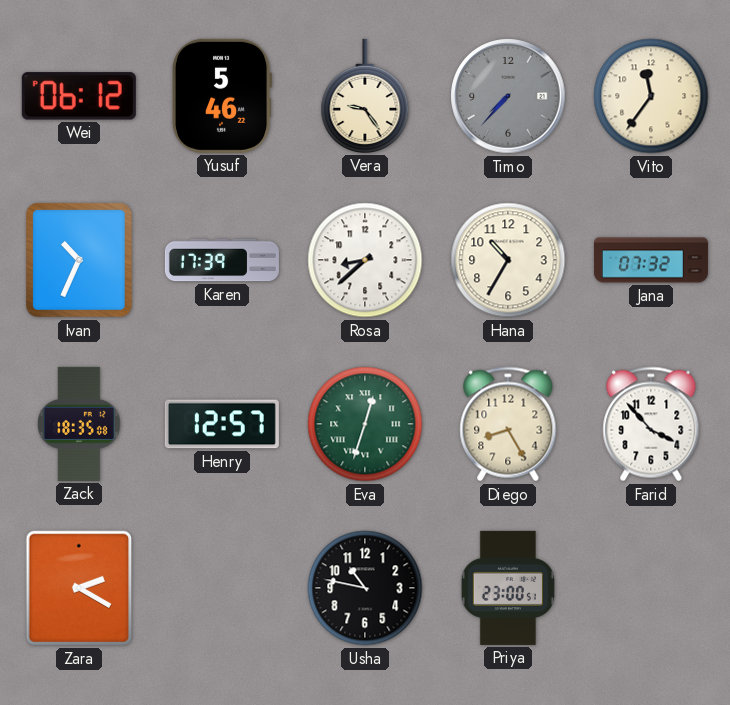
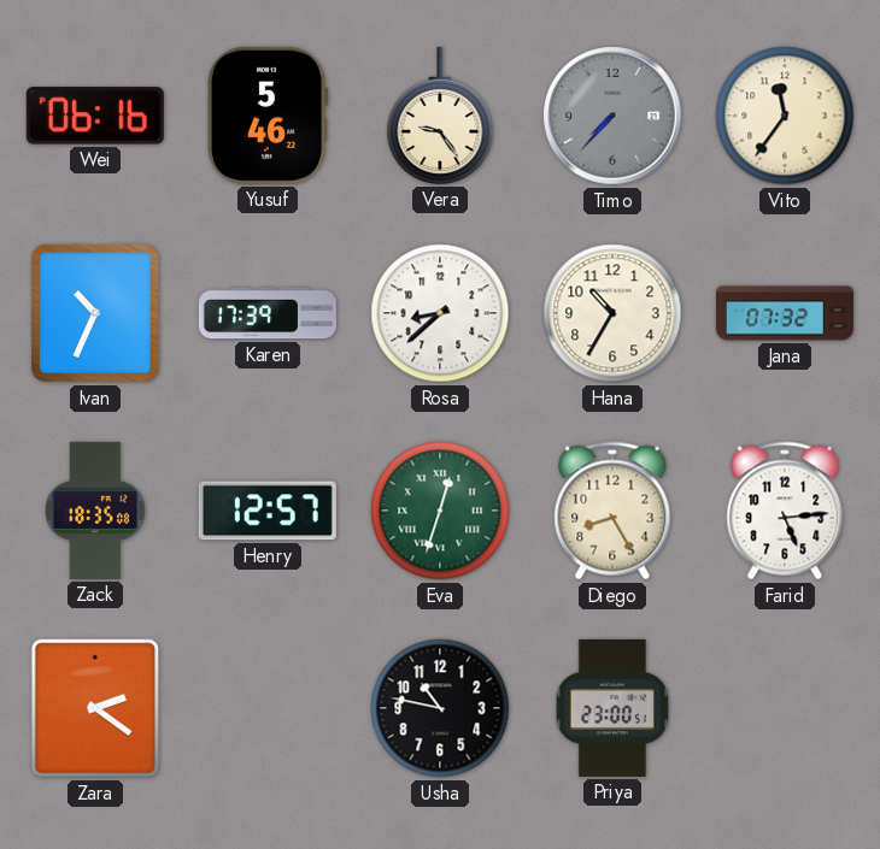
Wei: 06:12 -> 06:16 (95, 116)
Farid: 3:53 -> 5:14 (785, 511)
Zara: 2:20 -> 2:21 (95, 708)
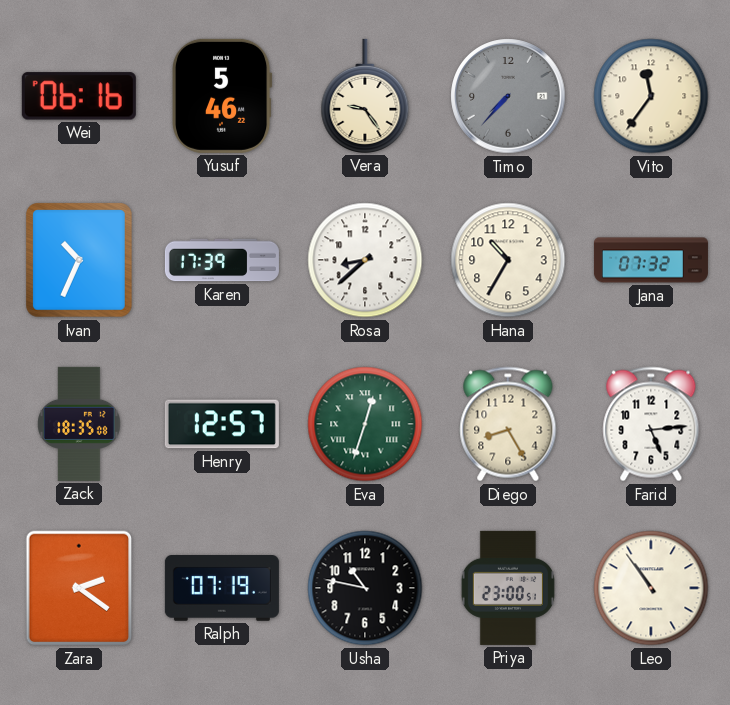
Ralph: none -> 07:19 (222, 589)
Leo: none -> 10:54 (651, 588)
